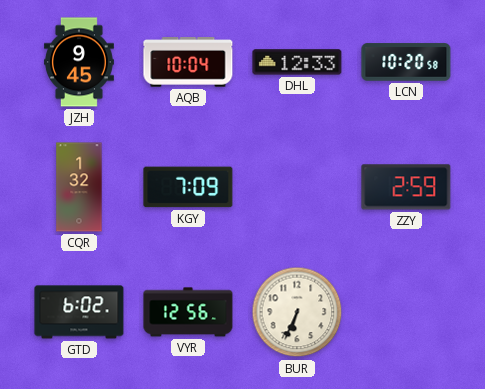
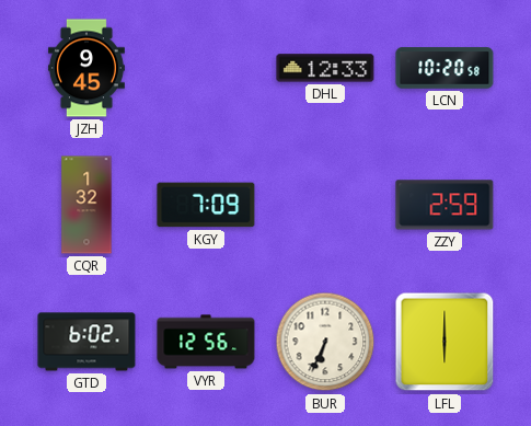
AQB: 10:04 -> none (188, 62)
LFL: none -> 6:00 (445, 342)
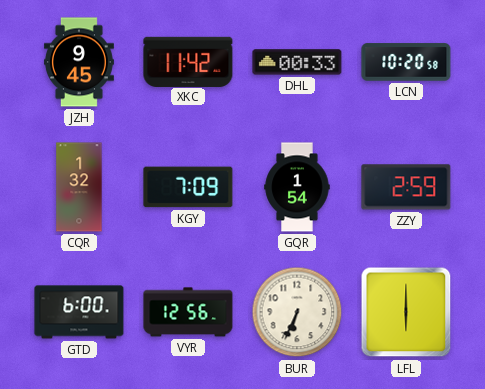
XKC: none -> 11:42 (188, 61)
DHL: 12:33 -> 00:33 (297, 62)
GQR: none -> 1:54 (297, 187)
GTD: 6:02 -> 6:00 (79, 312)
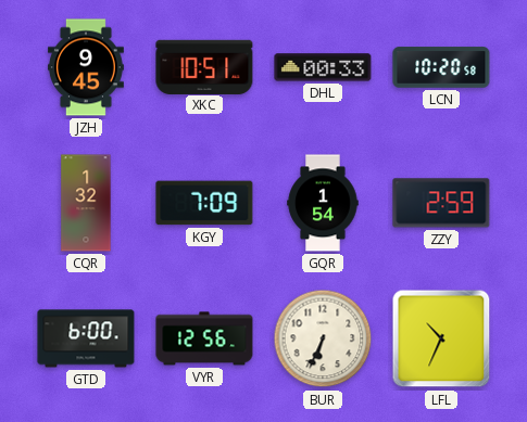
XKC: 11:42 -> 10:51 (204, 66)
LFL: 6:00 -> 10:34 (441, 338)
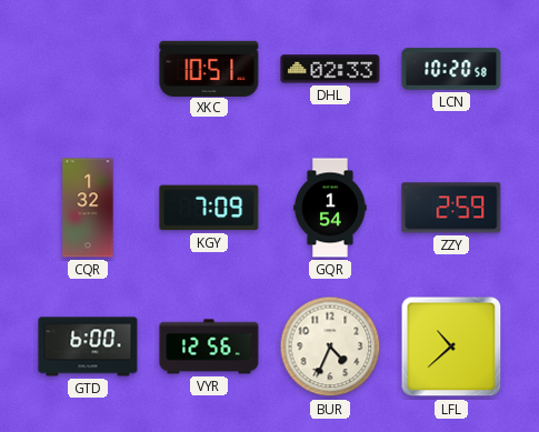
JZH: 9:45 -> none (86, 67)
DHL: 00:33 -> 02:33 (330, 69)
BUR: 6:34 -> 4:34 (330, 346)
LFL: 10:34 -> 10:38 (451, 346)
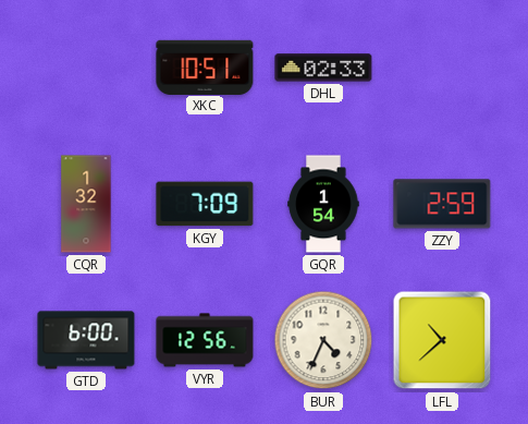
LCN: 10:20 -> none (451, 69)
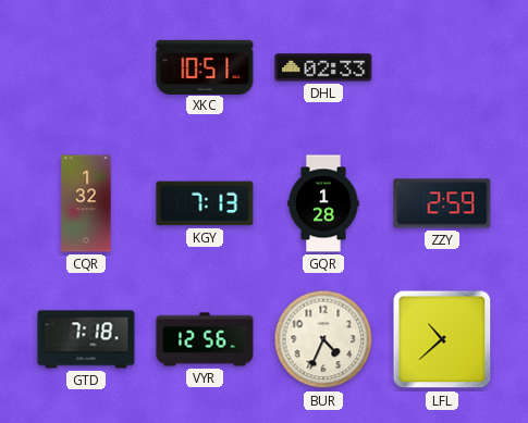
KGY: 7:09 -> 7:13 (205, 203)
GQR: 1:54 -> 1:28 (323, 203)
GTD: 6:00 -> 7:18 (86, 339)
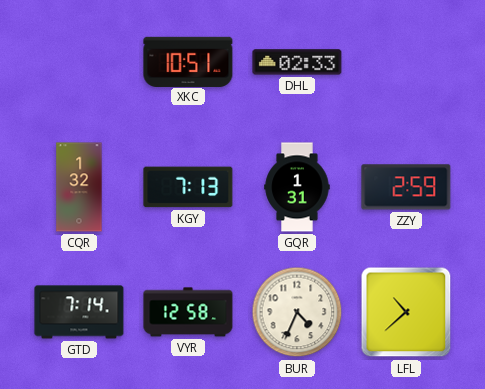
GQR: 1:28 -> 1:31 (297, 187)
GTD: 7:18 -> 7:14 (79, 312)
VYR: 12:56 -> 12:58 (188, 312)
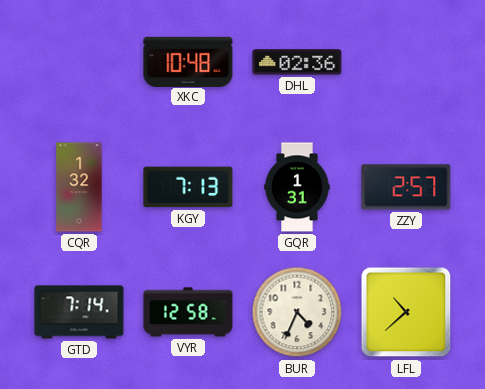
XKC: 10:51 -> 10:48 (188, 61)
DHL: 02:33 -> 02:36 (297, 62)
ZZY: 2:59 -> 2:57 (406, 187)
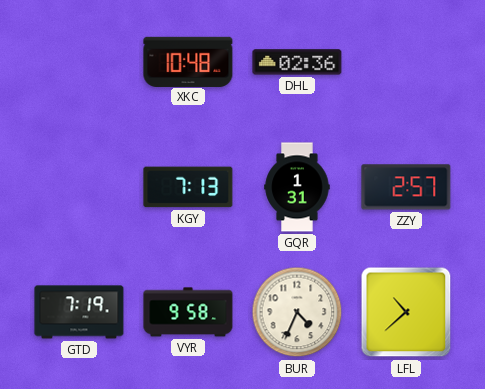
CQR: 1:32 -> none (79, 187)
GTD: 7:14 -> 7:19 (79, 312)
VYR: 12:58 -> 9:58 (188, 312)
